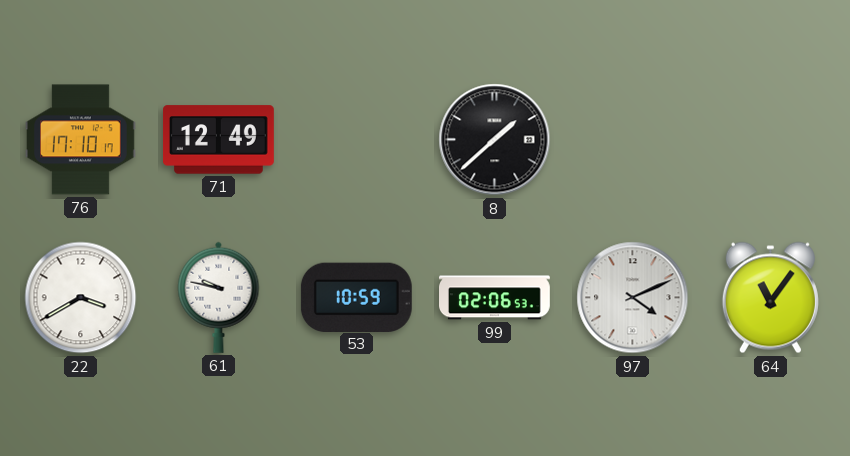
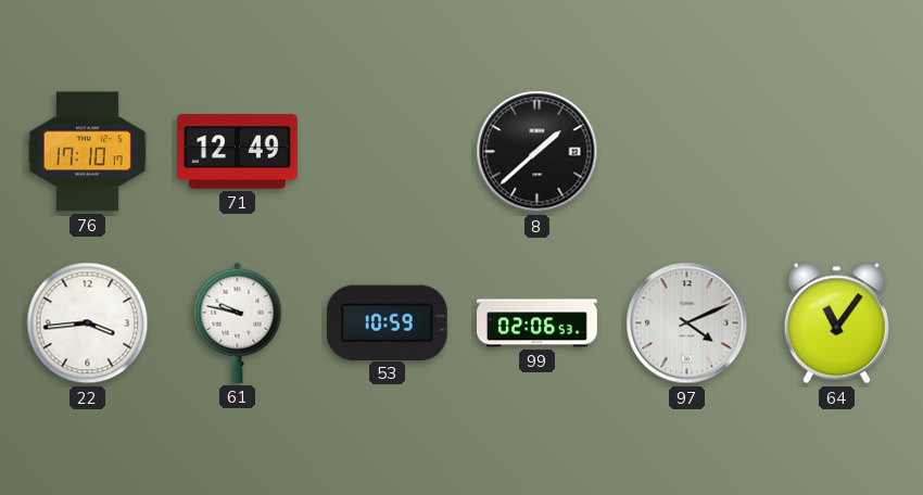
22: 3:40 -> 3:44 (88, 323)
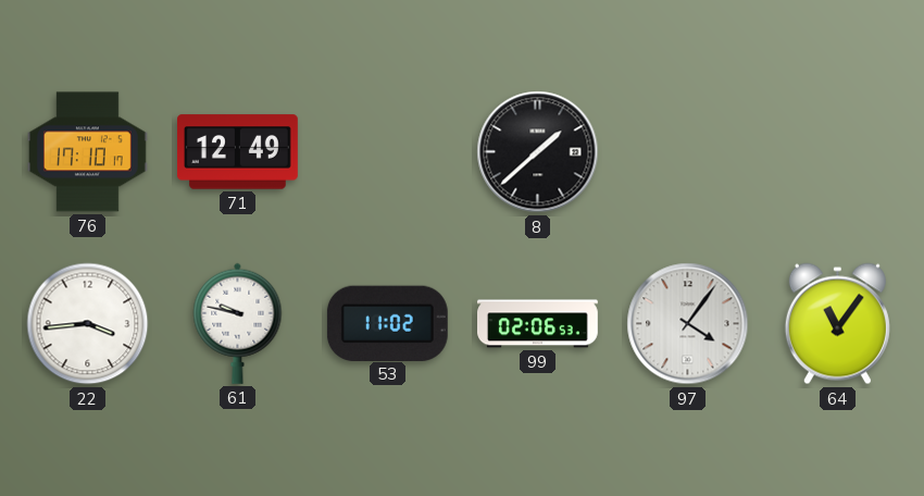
53: 10:59 -> 11:02 (387, 323)
97: 4:11 -> 4:06 (688, 324)
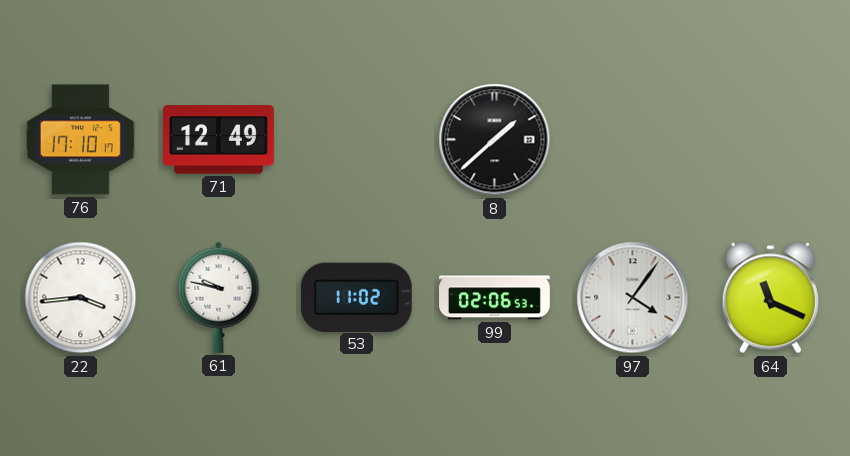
64: 11:06 -> 11:19 (770, 298)
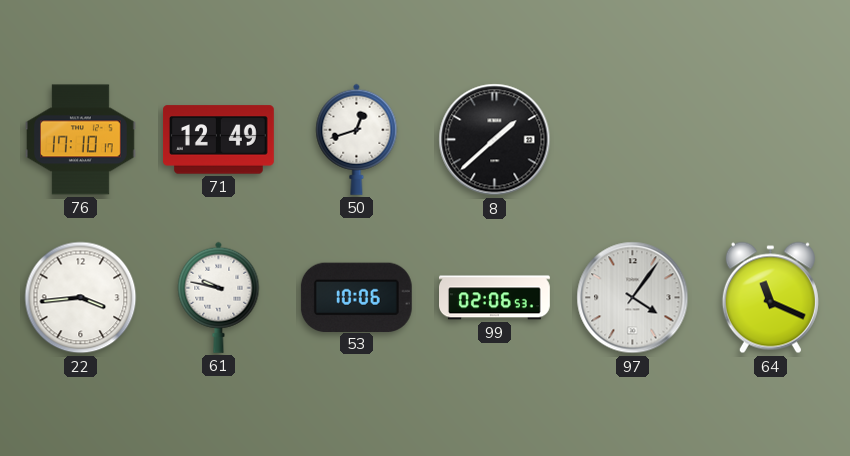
50: none -> 12:42 (357, 139)
53: 11:02 -> 10:06 (356, 297)
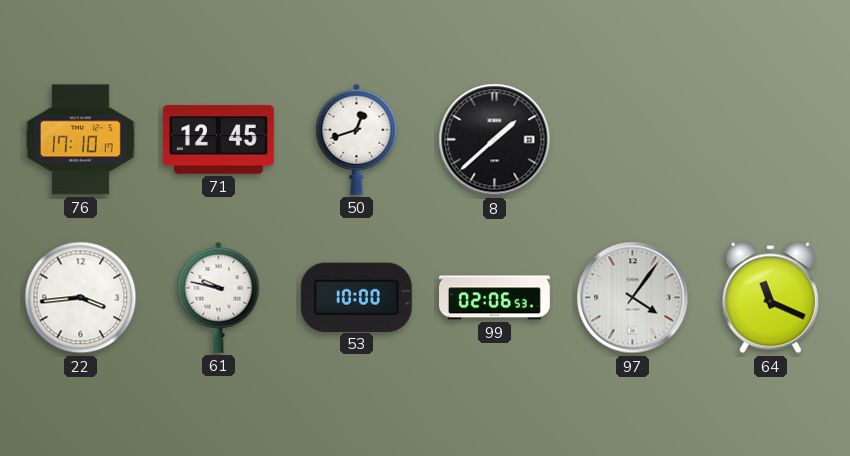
71: 12:49 -> 12:45 (219, 140)
53: 10:06 -> 10:00 (356, 297)
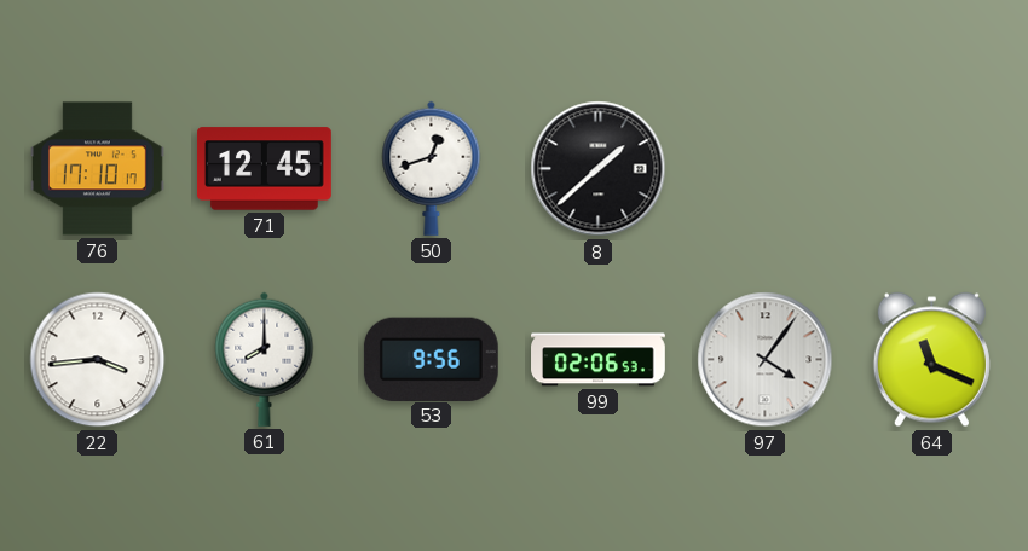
61: 9:47 -> 8:00 (265, 359)
53: 10:00 -> 9:56 (431, 359)
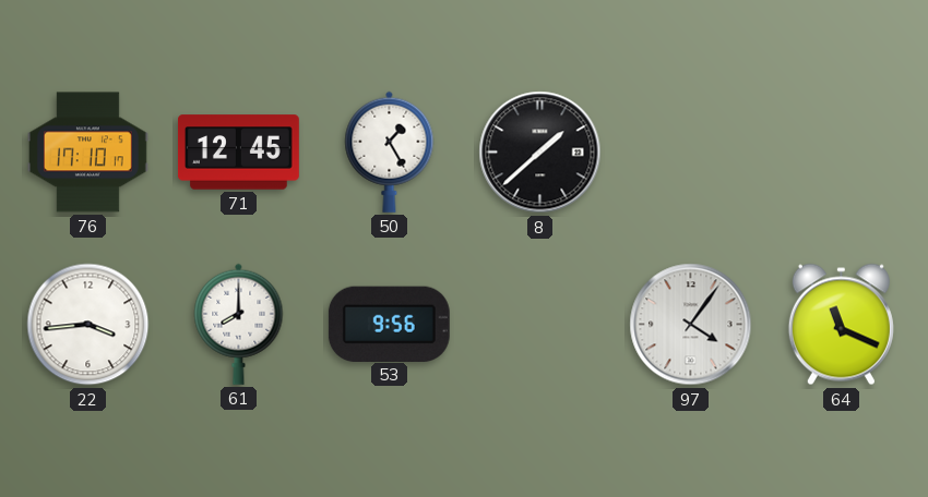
50: 12:42 -> 1:25 (390, 151)
99: 02:06 -> none (599, 360)
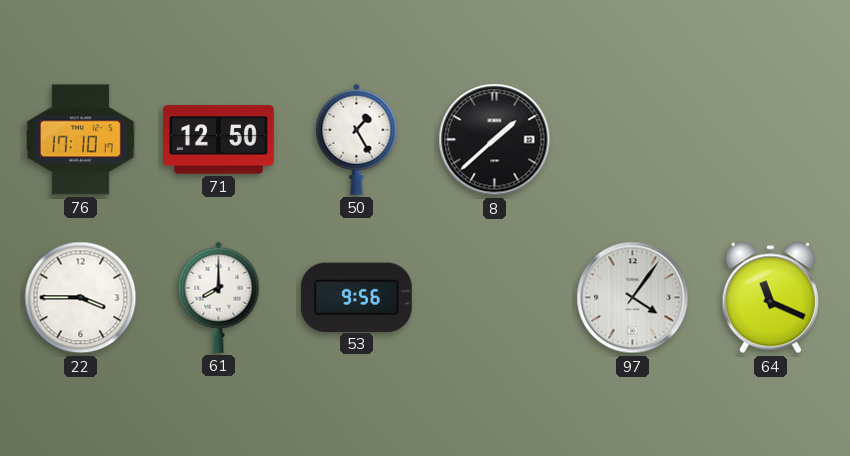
71: 12:45 -> 12:50 (219, 140)
22: 3:44 -> 3:45 (81, 298)
